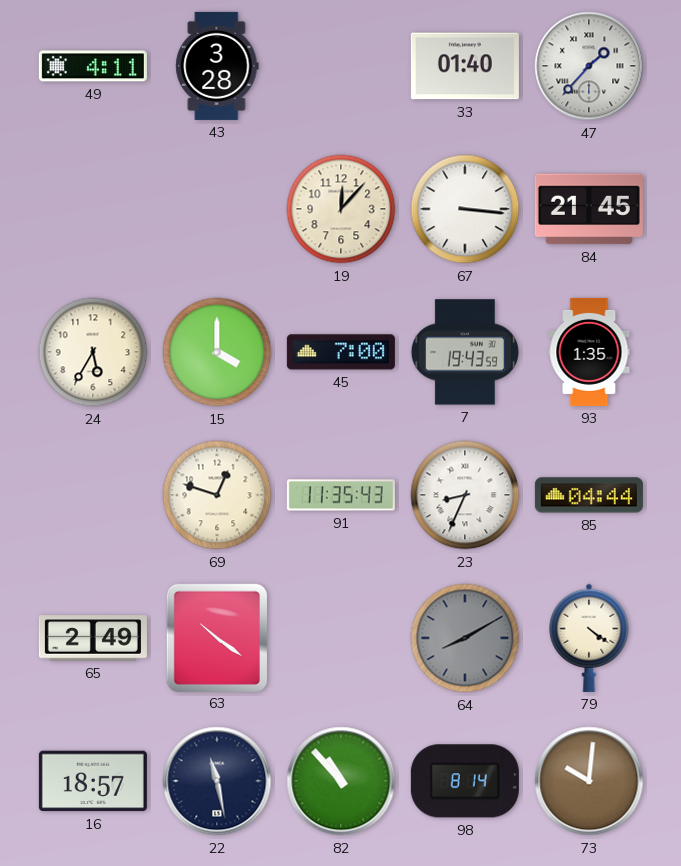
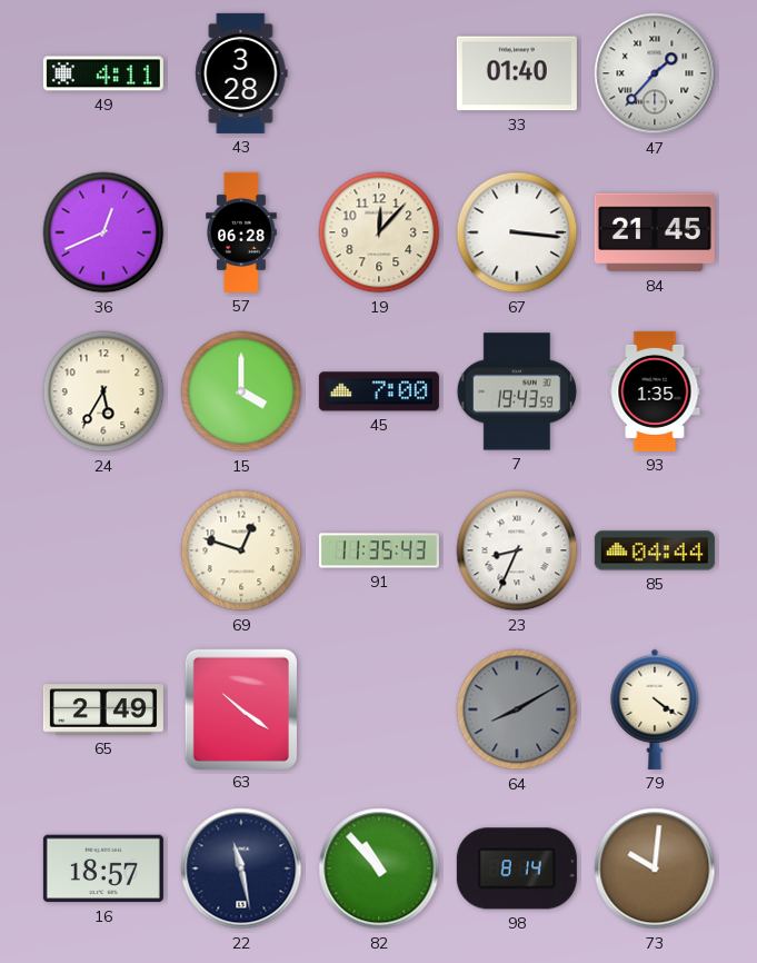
36: none -> 12:41 (103, 232)
57: none -> 06:28 (241, 232)
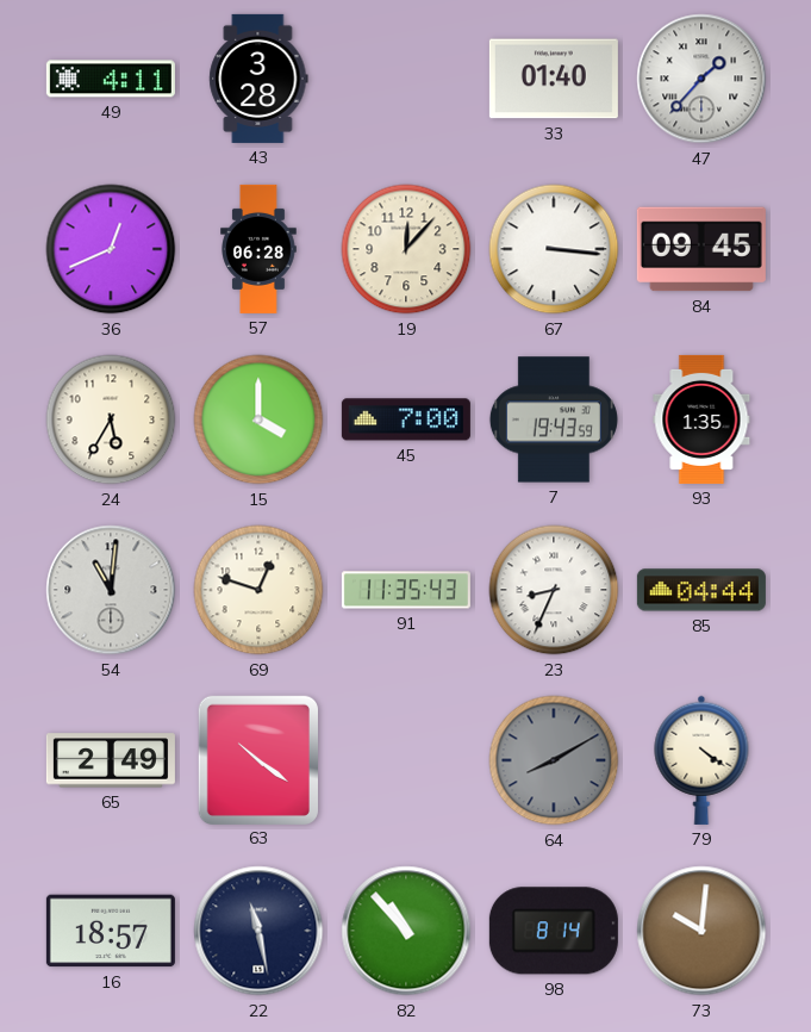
84: 21:45 -> 09:45 (701, 249)
54: none -> 11:01 (111, 590)
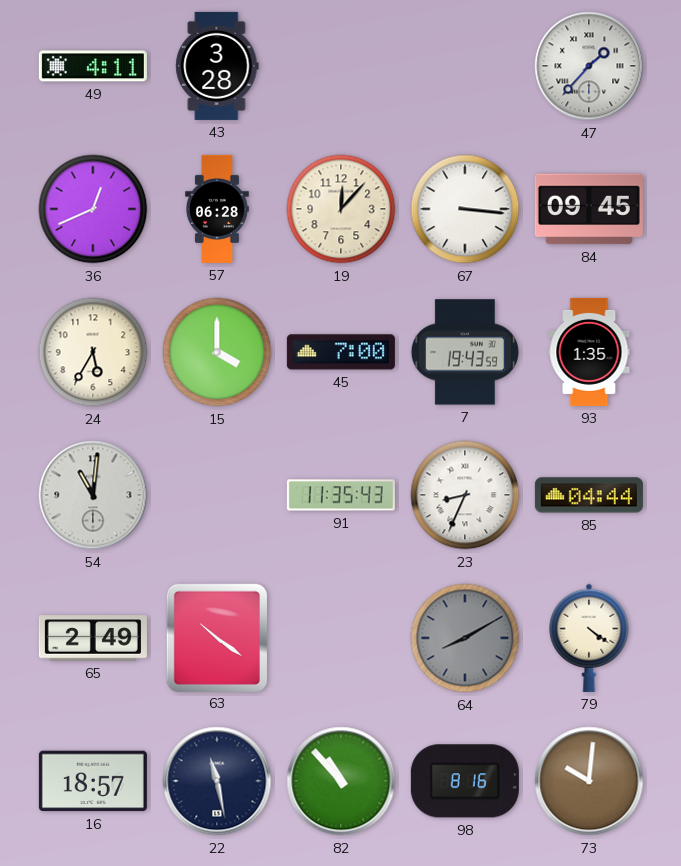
33: 01:40 -> none (554, 79)
69: 12:48 -> none (258, 590)
98: 8:14 -> 8:16 (465, 781)
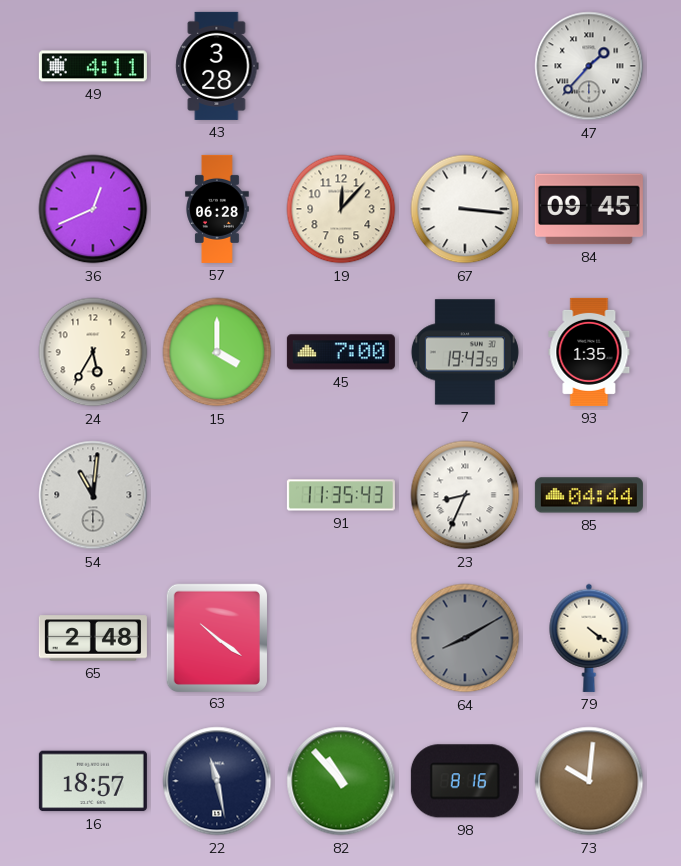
65: 2:49 -> 2:48 (93, 638)
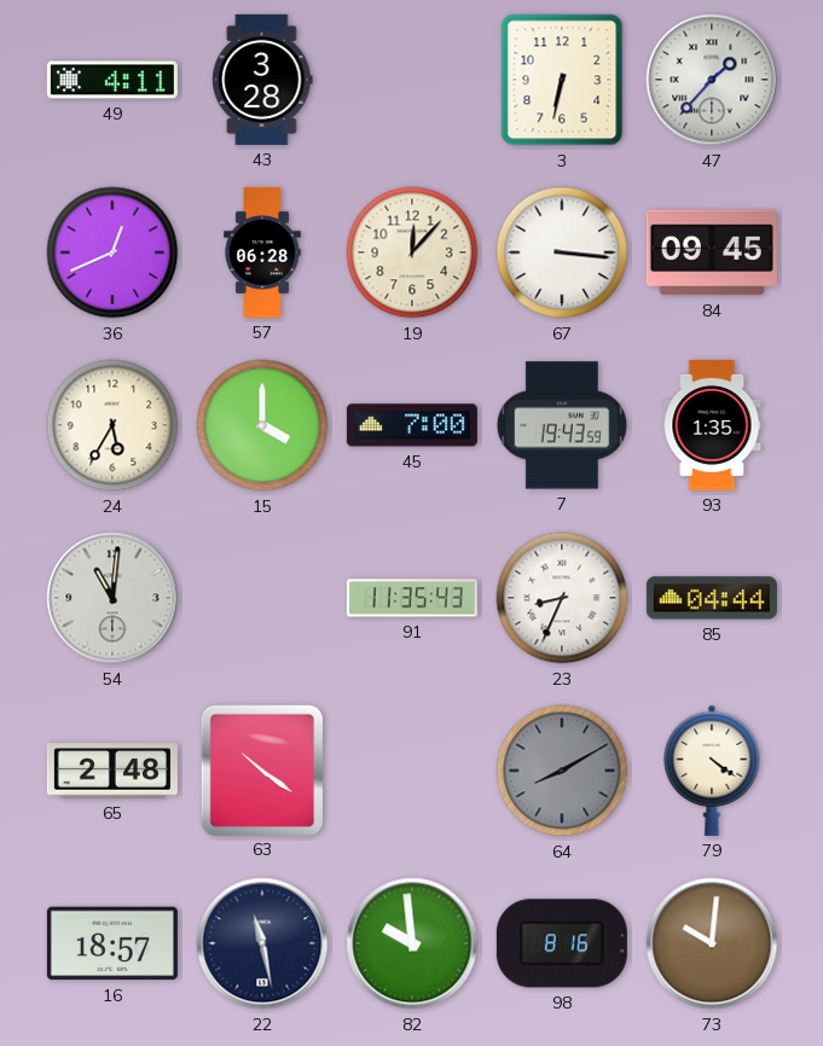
3: none -> 6:32 (562, 80)
82: 10:53 -> 9:59 (412, 943)
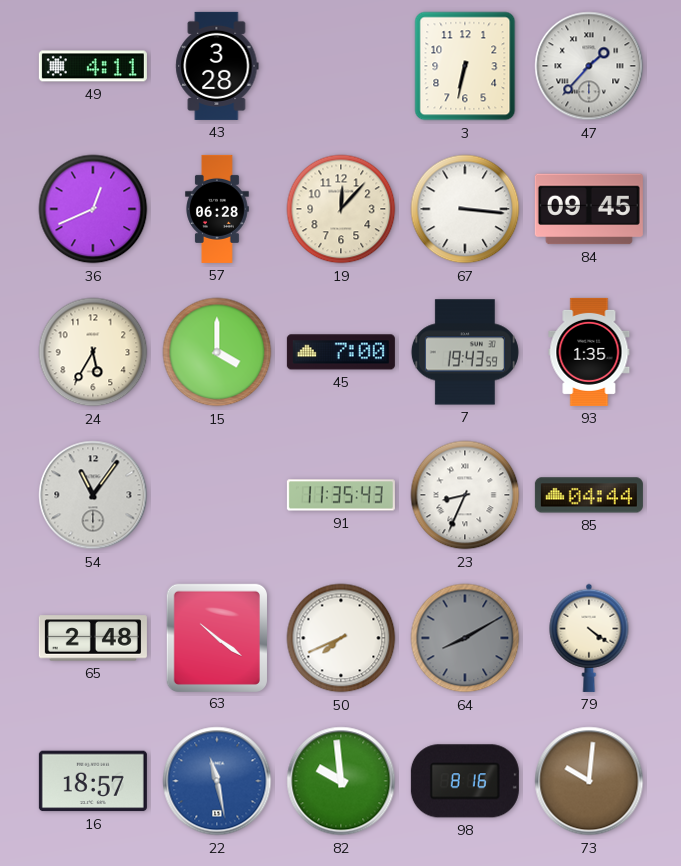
54: 11:01 -> 11:06 (93, 495)
50: none -> 7:41 (341, 638)
22 dial: navy -> blue (217, 781)
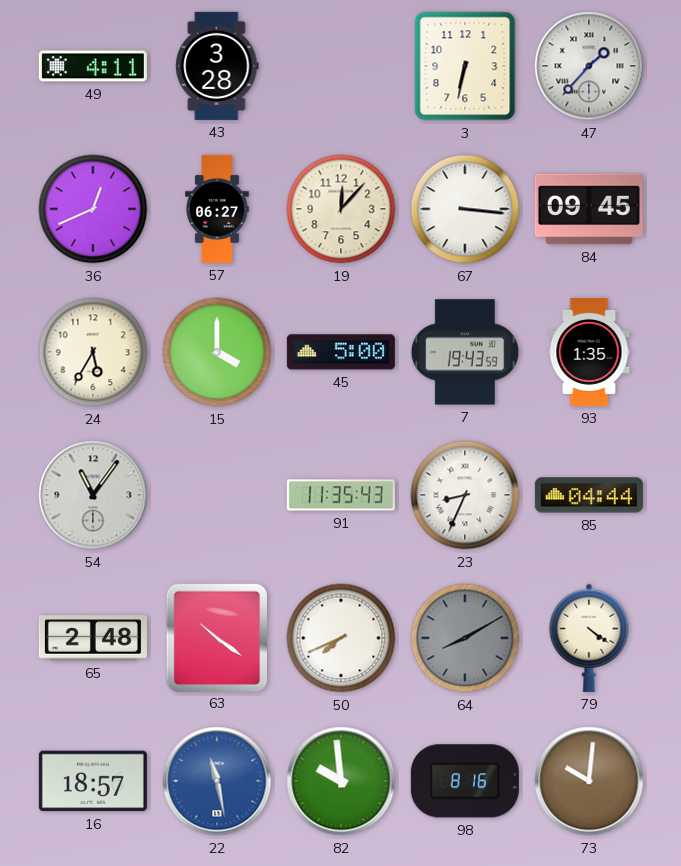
57: 06:28 -> 06:27 (217, 209)
45: 7:00 -> 5:00 (341, 352)
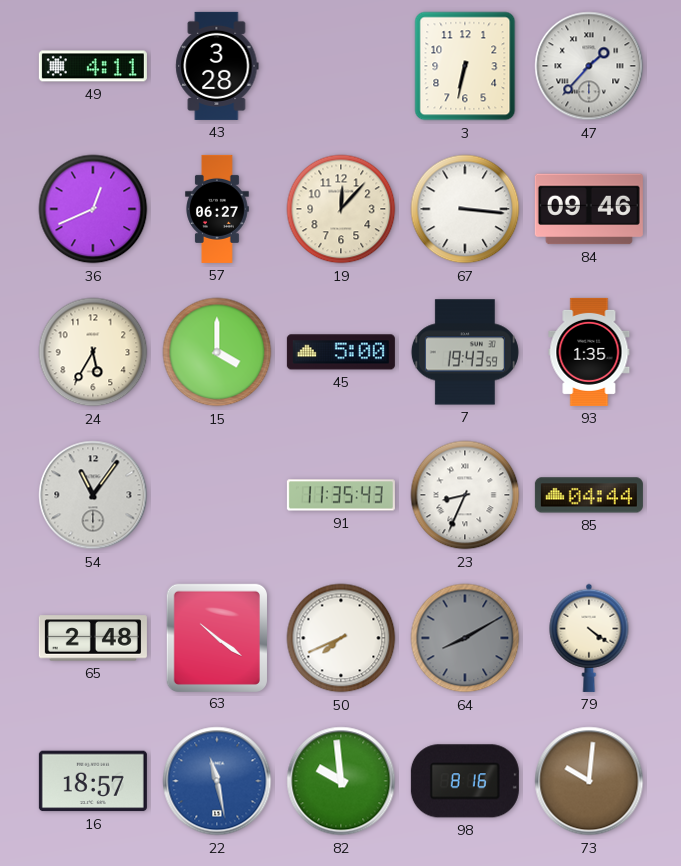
84: 09:45 -> 09:46 (589, 209)
